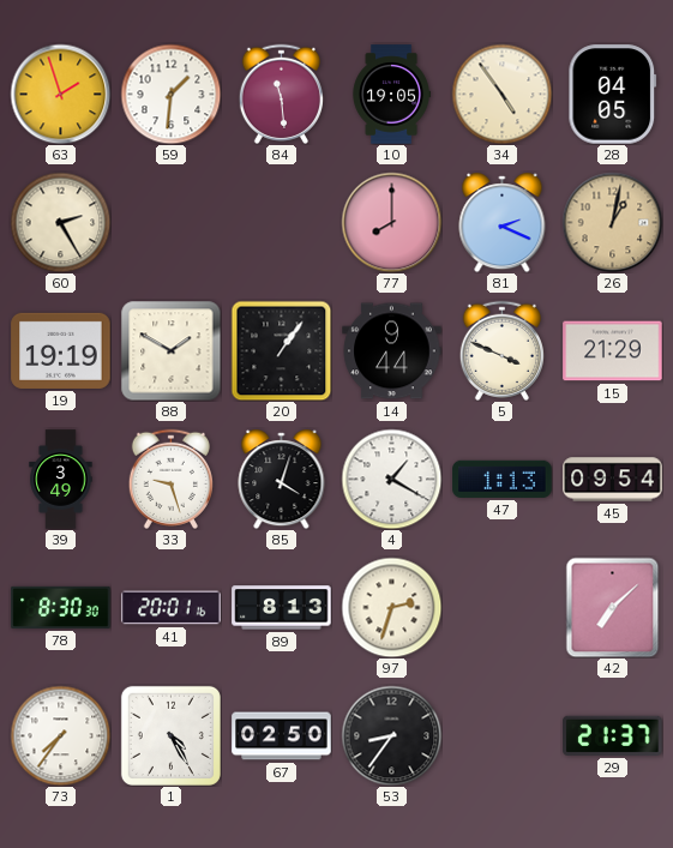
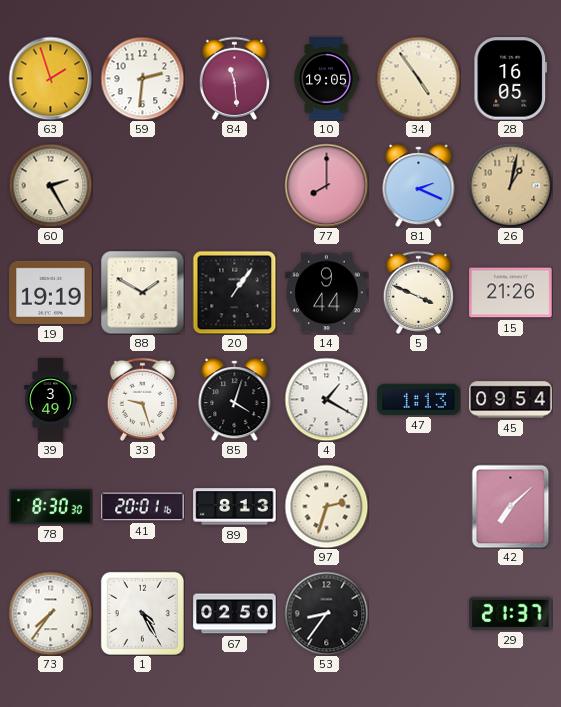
59: 1:31 -> 2:31 (142, 78)
28: 04:05 -> 16:05 (511, 79)
15: 21:29 -> 21:26 (511, 293)
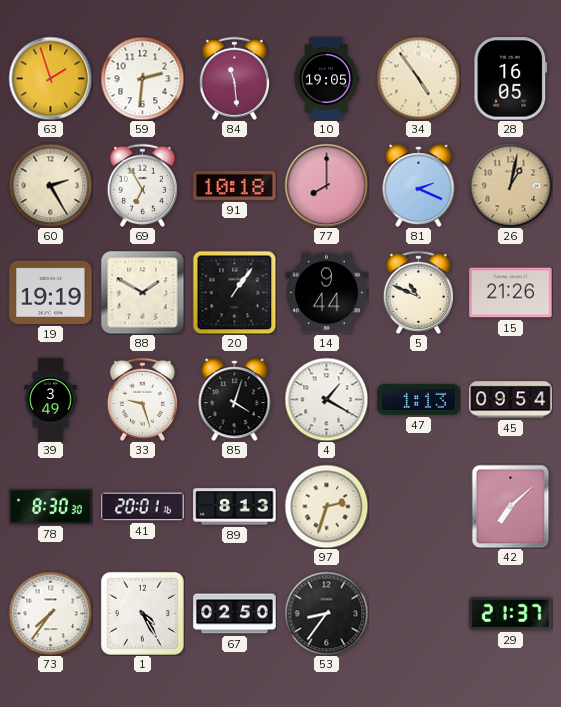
69: none -> 6:55 (142, 185)
91: none -> 10:18 (235, 185)
5: 3:49 -> 10:49 (418, 292)
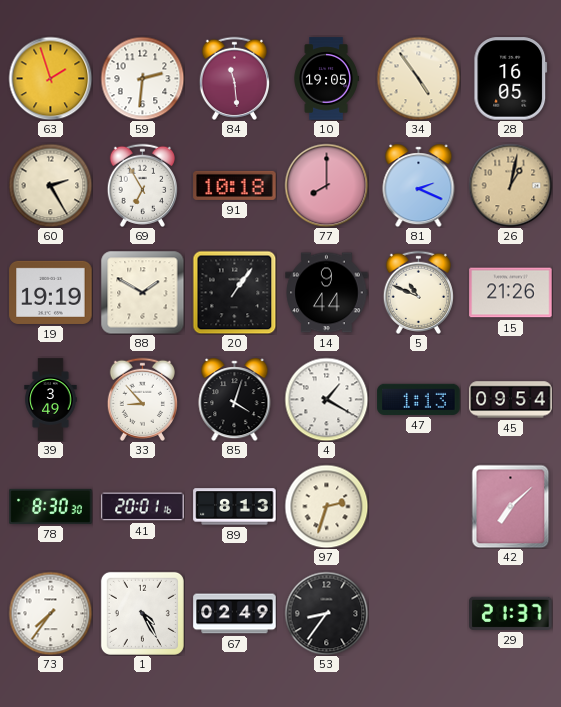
33: 9:27 -> 8:53 (142, 399)
67: 02:50 -> 02:49 (235, 614)
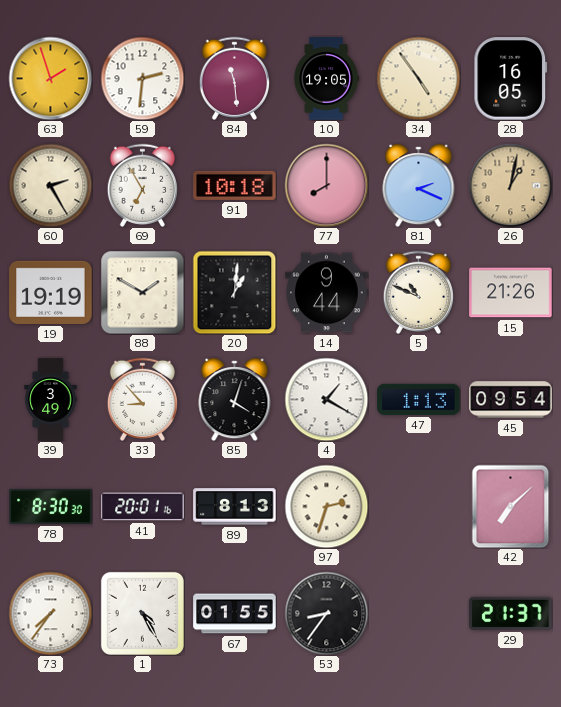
20: 1:06 -> 1:01 (234, 292)
67: 02:49 -> 01:55 (235, 614)
